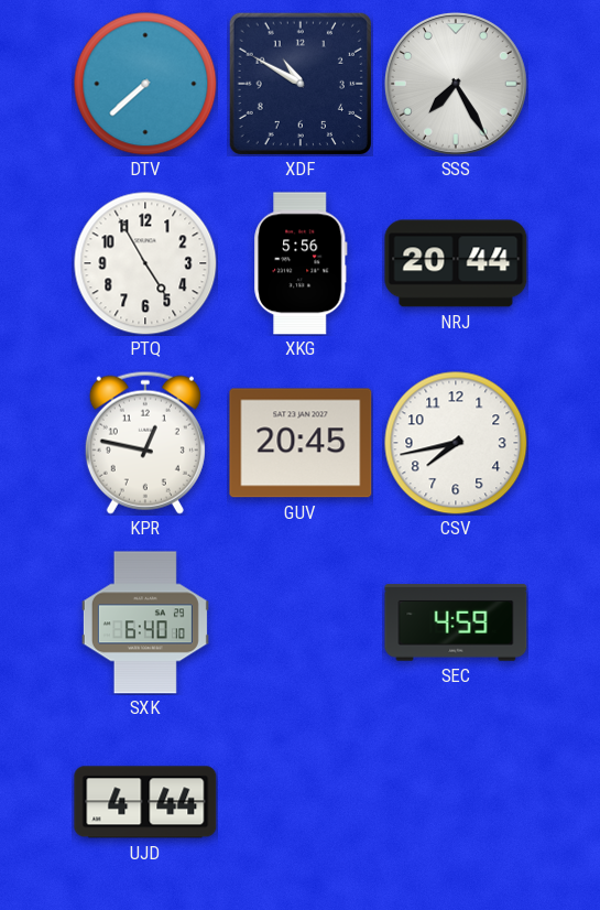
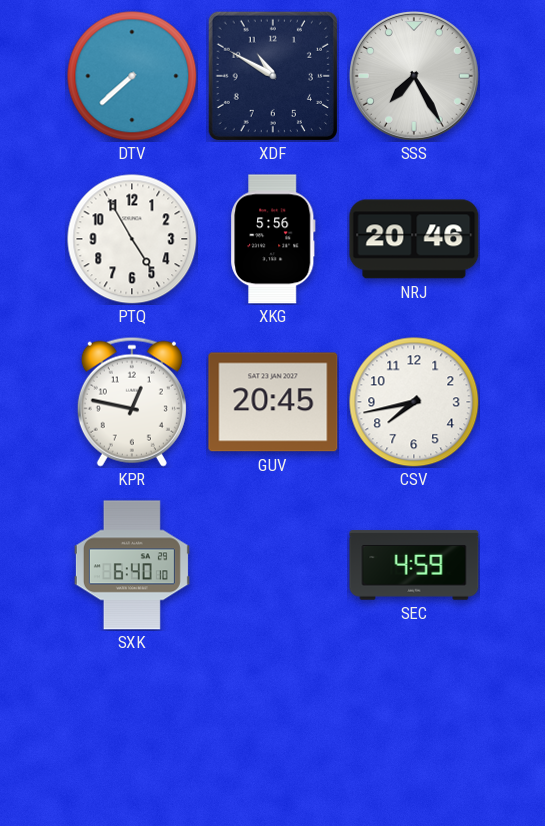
NRJ: 20:44 -> 20:46 (414, 239)
UJD: 4:44 -> none (145, 802)
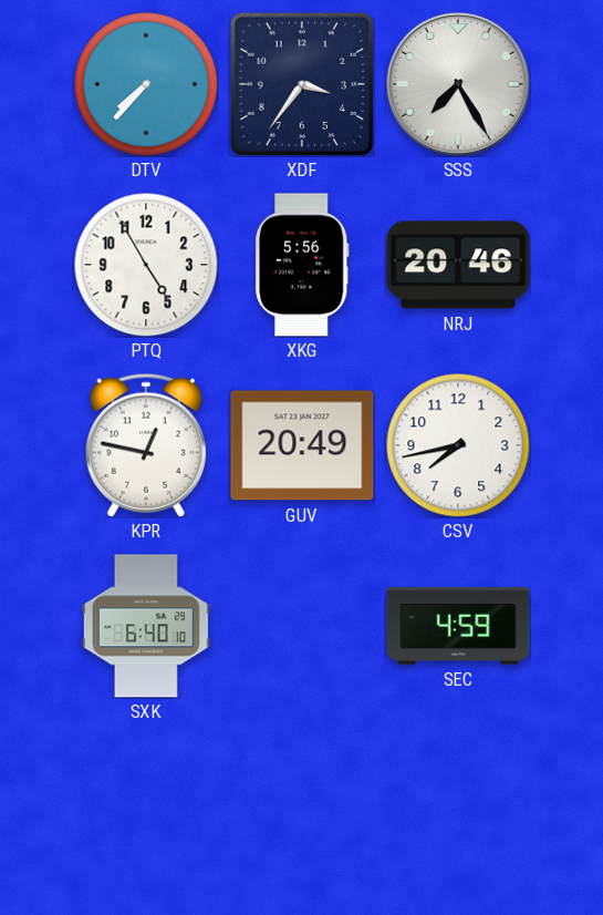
DTV: 7:38 -> 7:37 (146, 84)
XDF: 10:50 -> 3:36 (302, 84)
GUV: 20:45 -> 20:49 (302, 445)
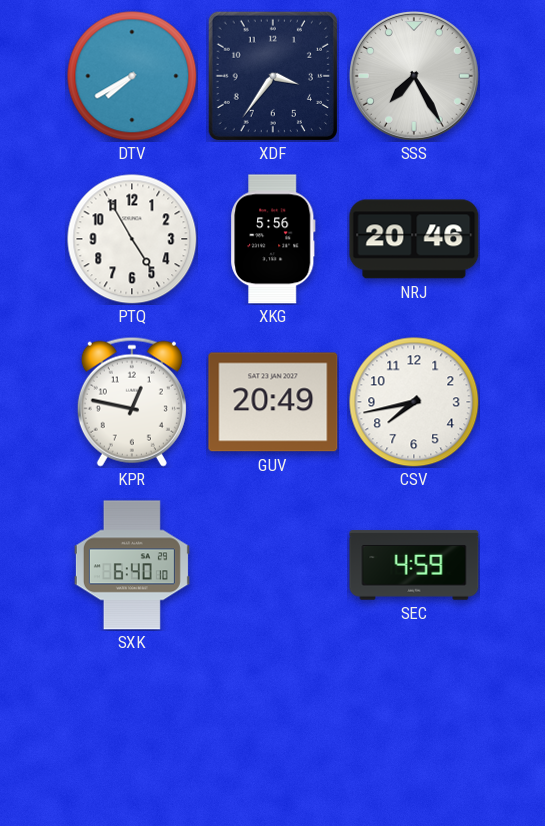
DTV: 7:37 -> 7:40 (132, 76)
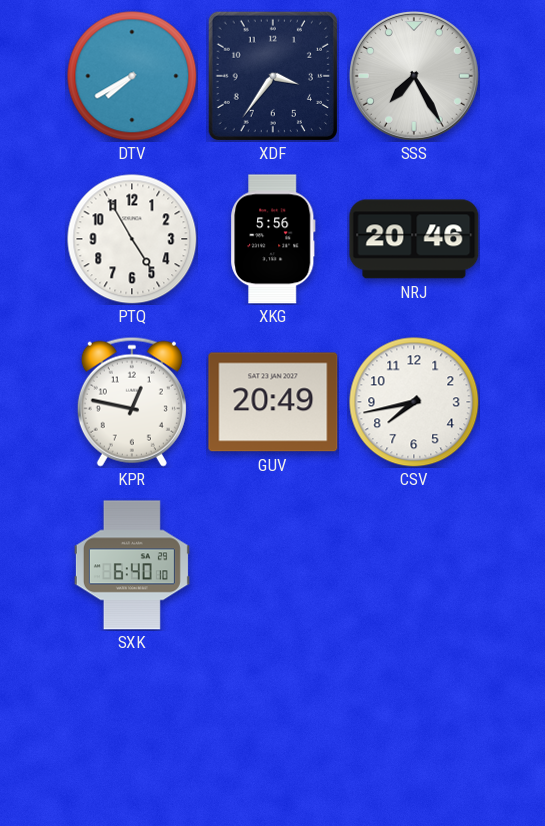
SEC: 4:59 -> none (414, 565)
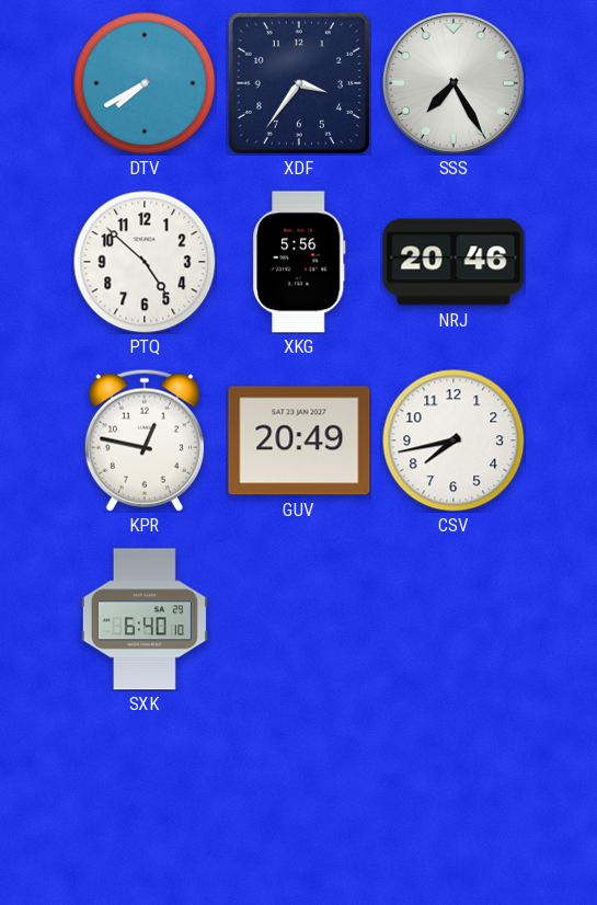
PTQ: 4:55 -> 4:52 (145, 262)
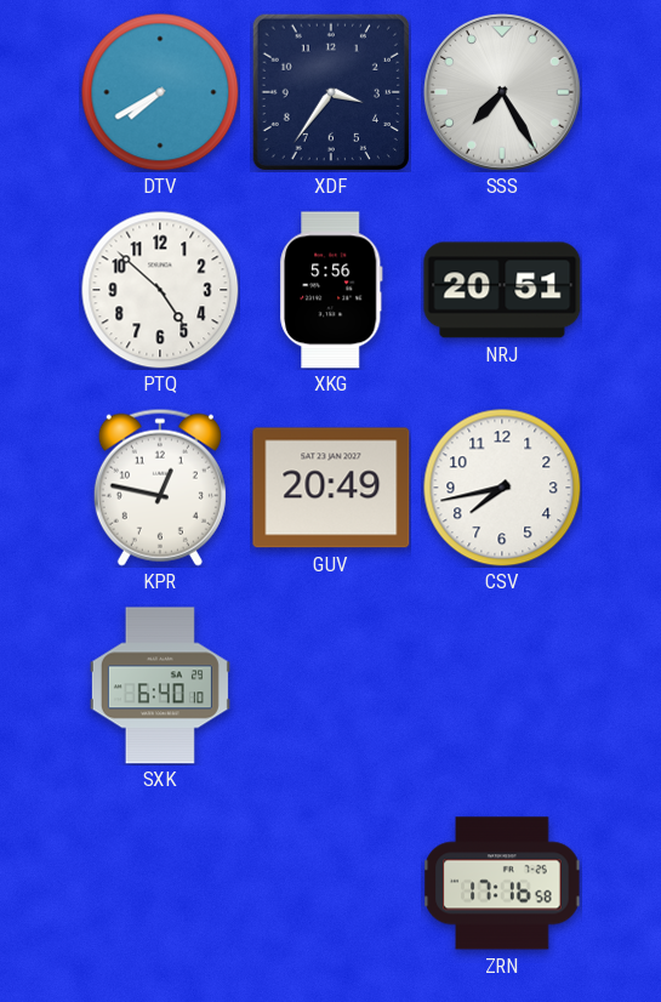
NRJ: 20:46 -> 20:51 (502, 290)
ZRN: none -> 17:16 (502, 883)
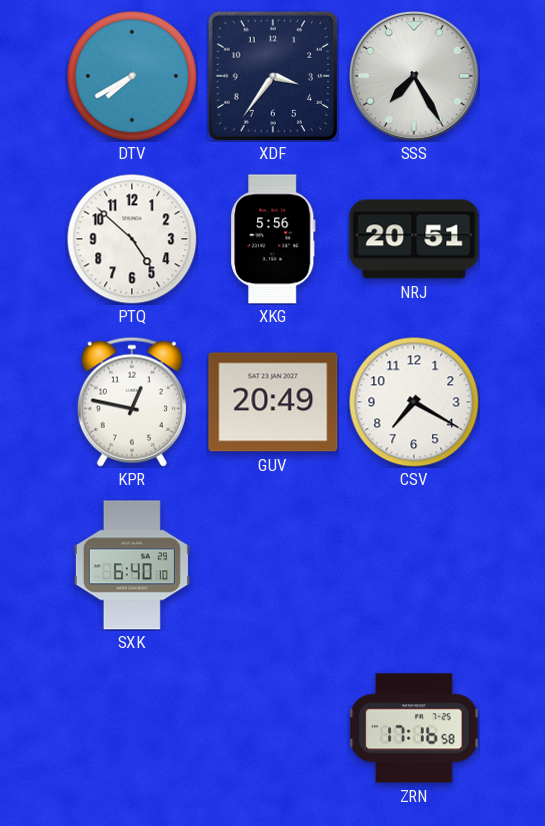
CSV: 7:43 -> 7:20 (414, 402)
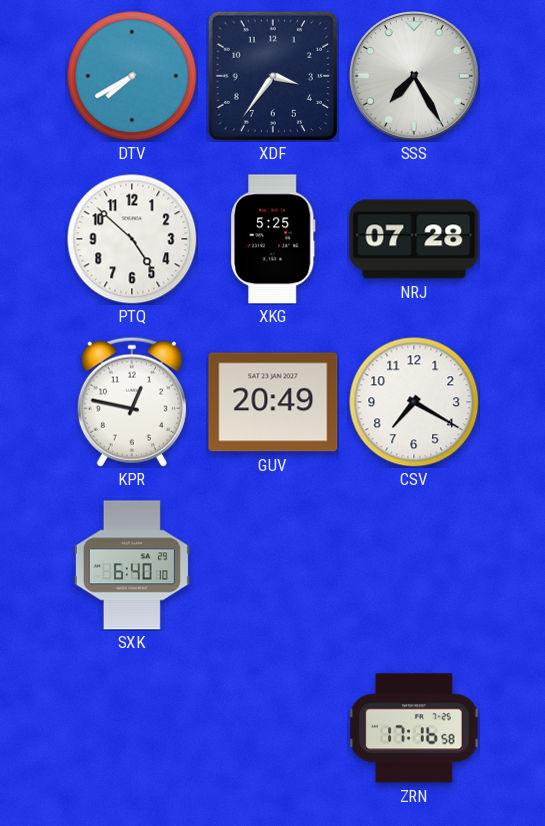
XKG: 5:56 -> 5:25 (273, 239)
NRJ: 20:51 -> 07:28 (414, 239)
